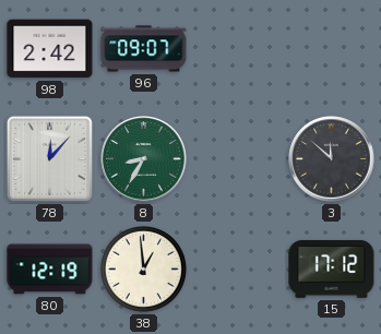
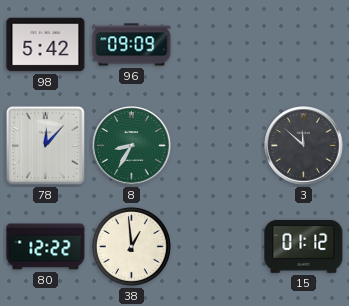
98: 2:42 -> 5:42 (46, 45)
96: 09:07 -> 09:09 (132, 45)
80: 12:19 -> 12:22 (46, 247)
15: 17:12 -> 01:12 (304, 246)
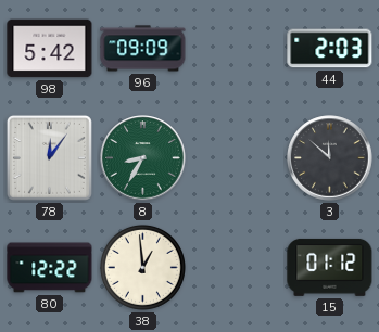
44: none -> 2:03 (330, 49)
78: 12:07 -> 12:06 (49, 157)
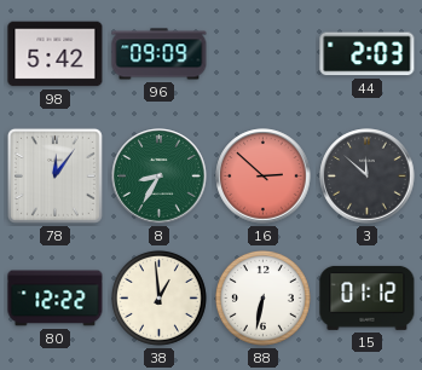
16: none -> 2:52 (264, 177)
88: none -> 6:32 (262, 297)
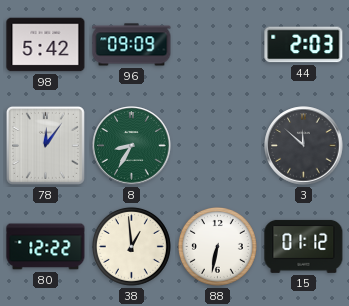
16: 2:52 -> none (264, 177)
